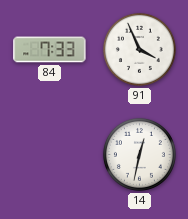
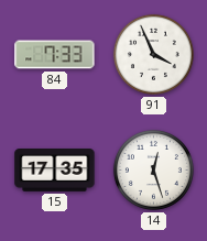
15: none -> 17:35 (55, 171)
14: 12:32 -> 12:27 (153, 169)
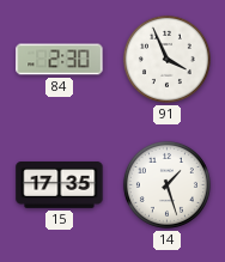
84: 7:33 -> 2:30 (60, 60)
14: 12:27 -> 1:27 (166, 184)
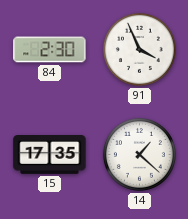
14: 1:27 -> 1:22 (139, 154)
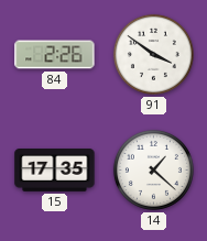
84: 2:30 -> 2:26 (55, 55)
91: 3:56 -> 3:51 (153, 54)
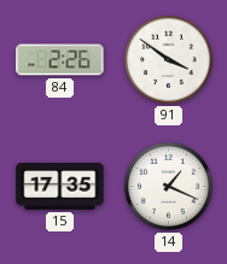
14: 1:22 -> 1:19 (168, 186)
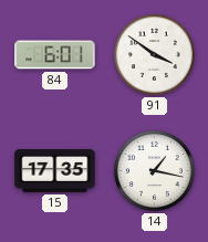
84: 2:26 -> 6:01 (55, 55)
14: 1:19 -> 1:17 (154, 170)
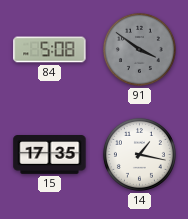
84: 6:01 -> 5:08 (50, 50)
91 dial: white -> grey (139, 49)
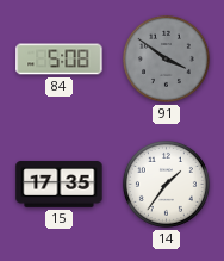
14: 1:17 -> 1:36 (166, 184)
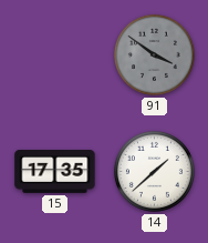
84: 5:08 -> none (60, 60)
14: 1:36 -> 1:38 (154, 171)
